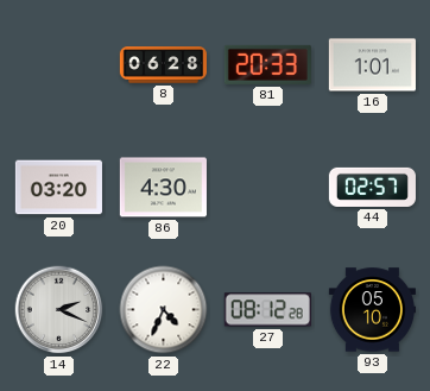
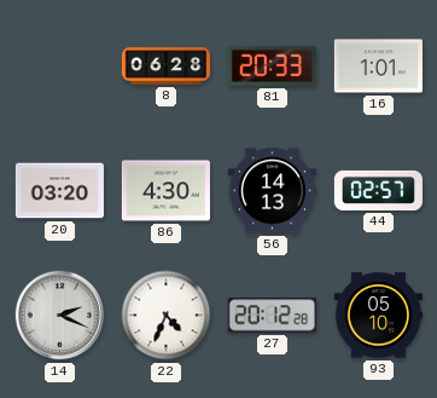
56: none -> 14:13 (272, 191)
27: 08:12 -> 20:12 (272, 316)
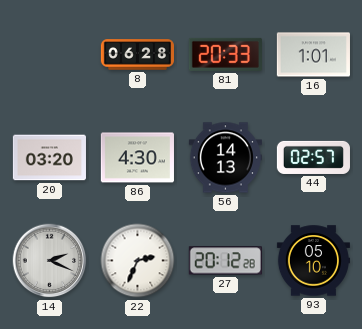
22: 4:34 -> 2:34 (138, 261)
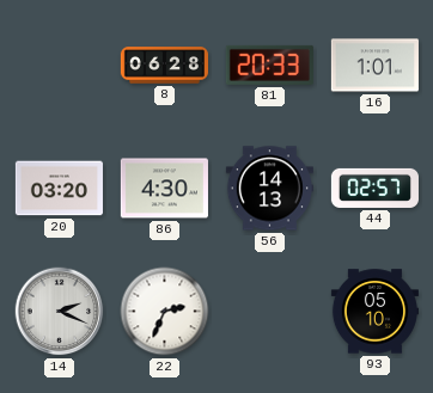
27: 20:12 -> none (225, 261)
